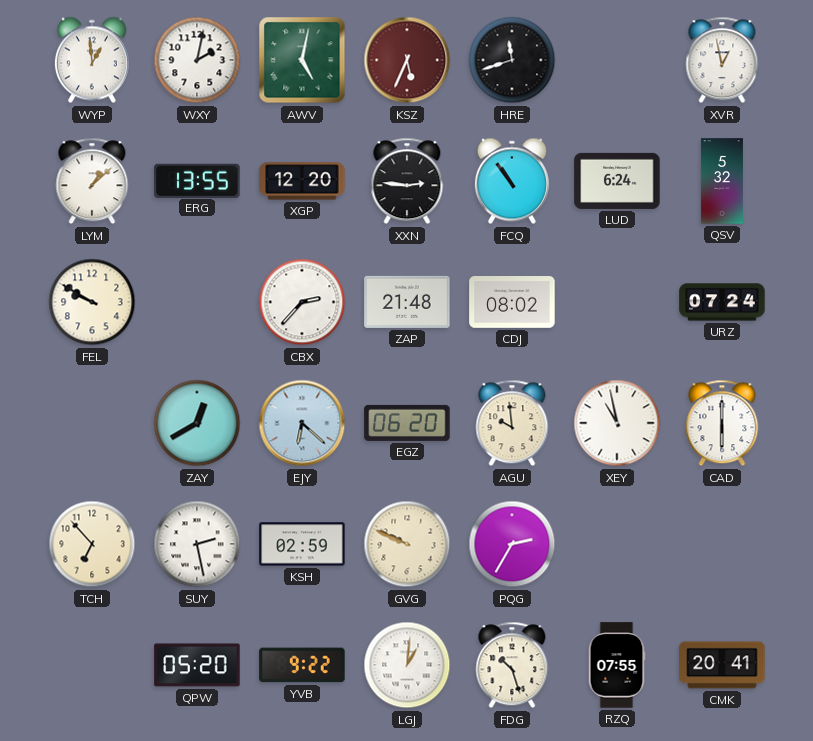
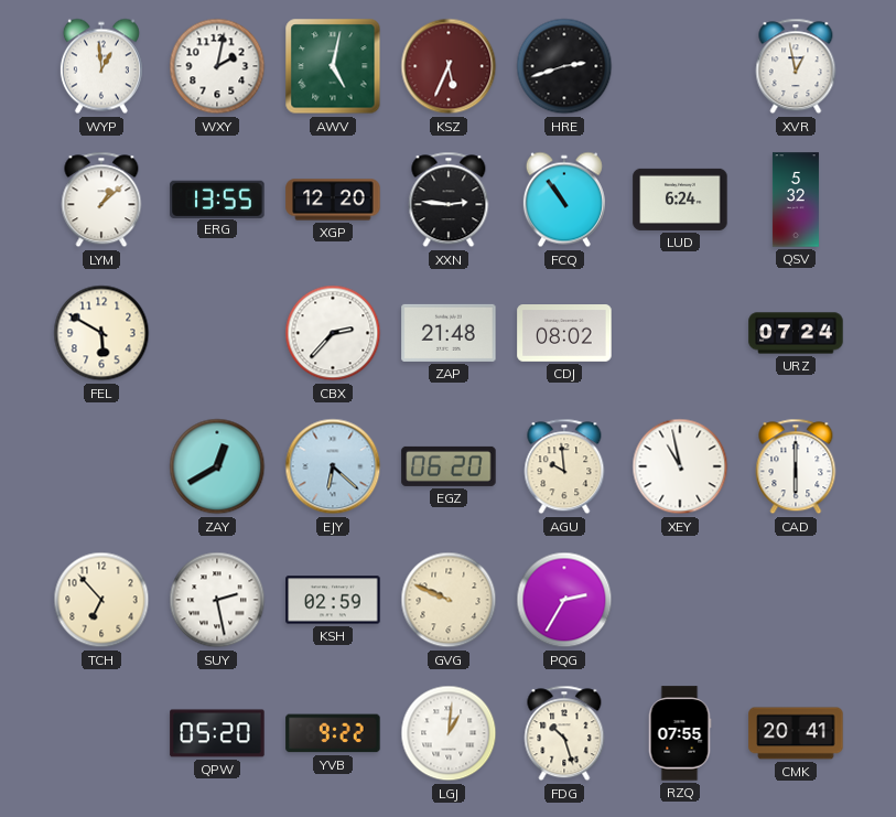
HRE: 11:42 -> 2:42 (564, 66)
FEL: 9:50 -> 5:50 (101, 333)
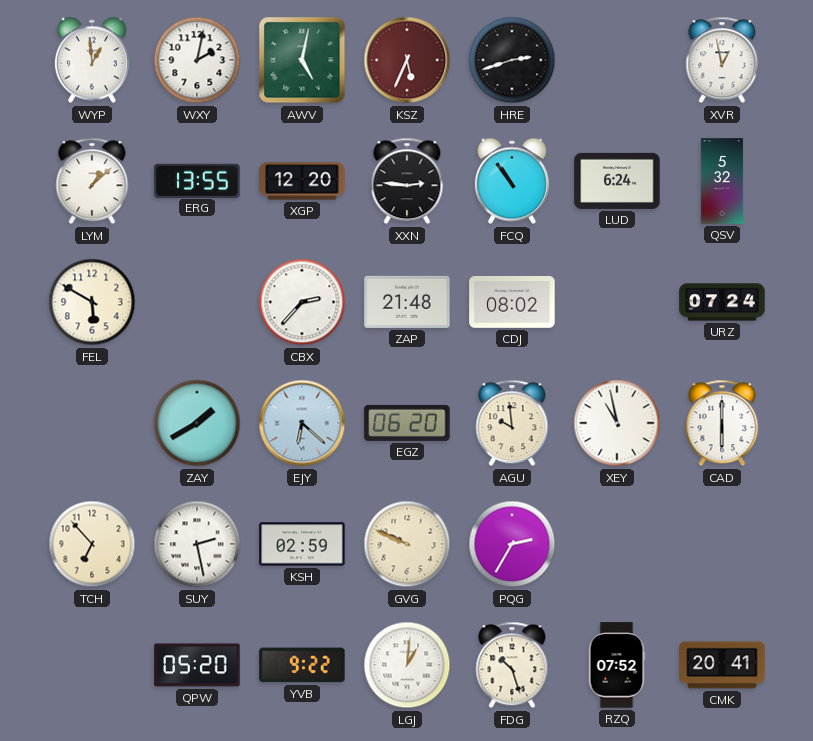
ZAY: 12:40 -> 1:40 (197, 423)
RZQ: 07:55 -> 07:52 (617, 665)
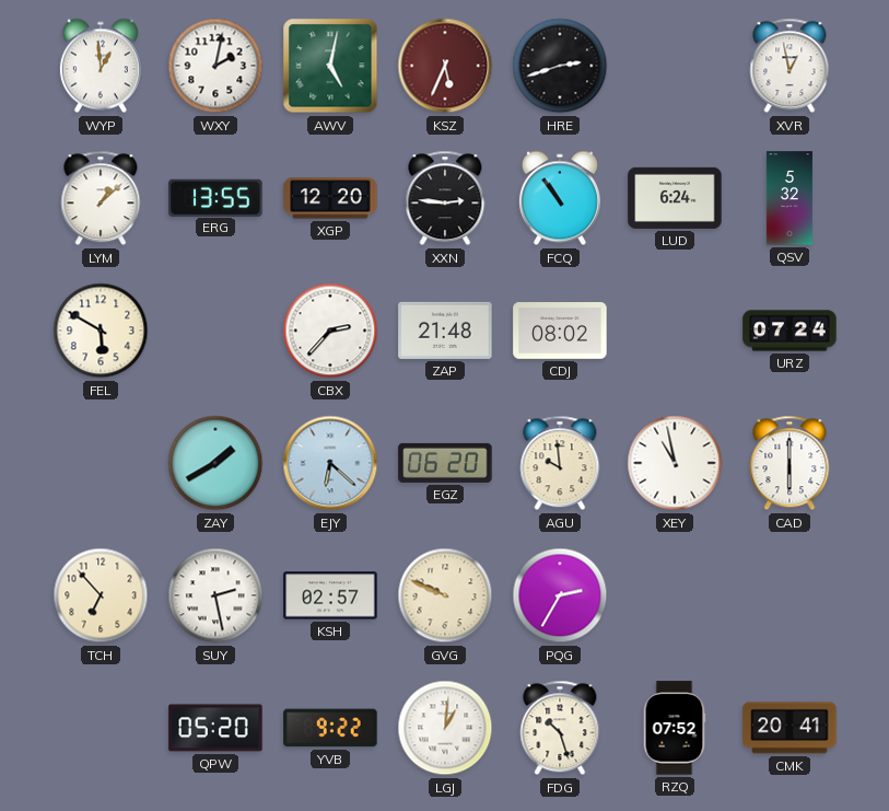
KSH: 02:59 -> 02:57 (330, 595)
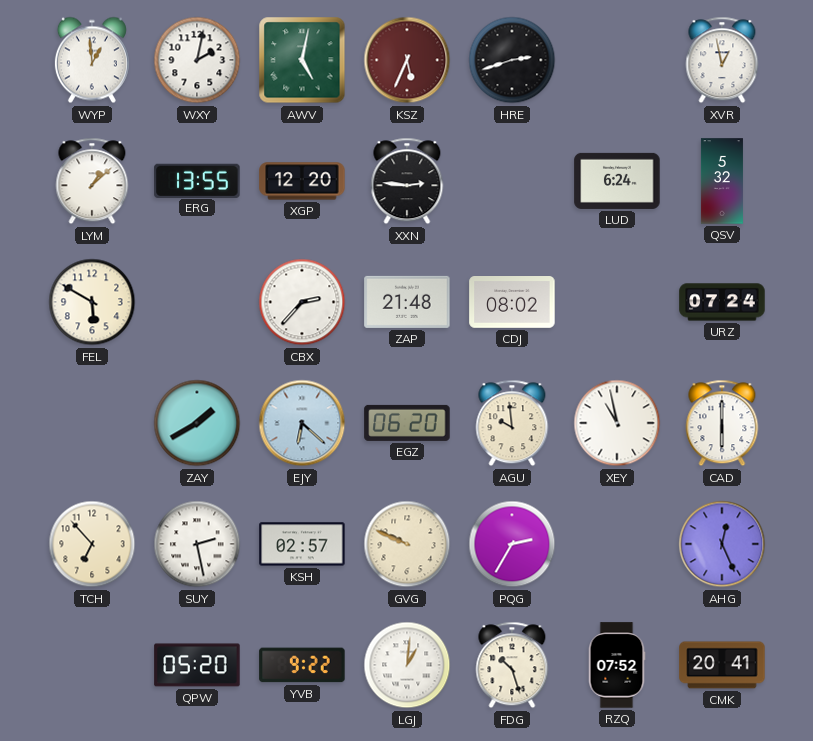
FCQ: 10:54 -> none (560, 198)
AHG: none -> 12:26 (722, 544)
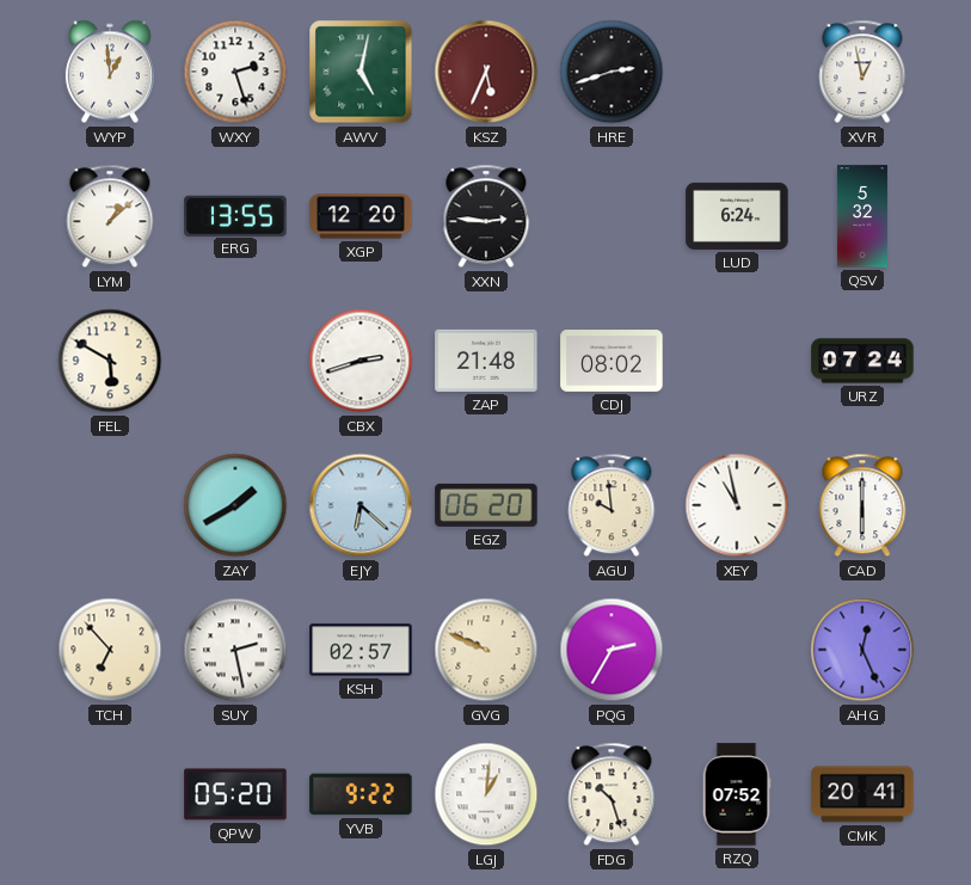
WXY: 2:02 -> 2:27 (235, 72)
CBX: 2:37 -> 2:42 (361, 361)
